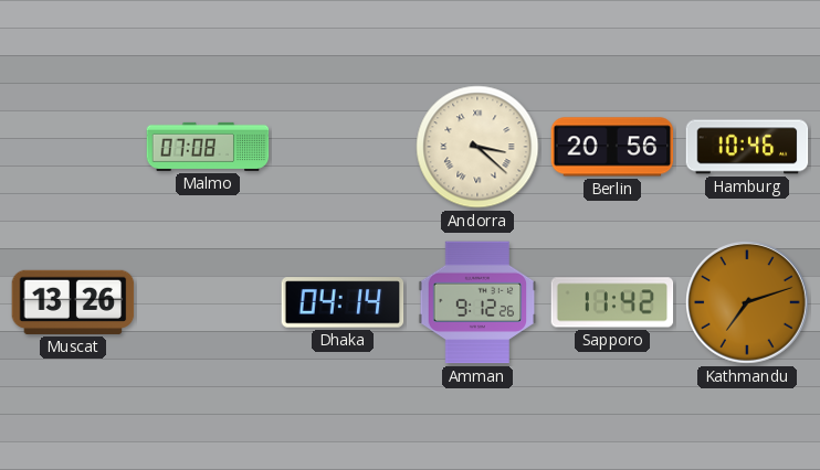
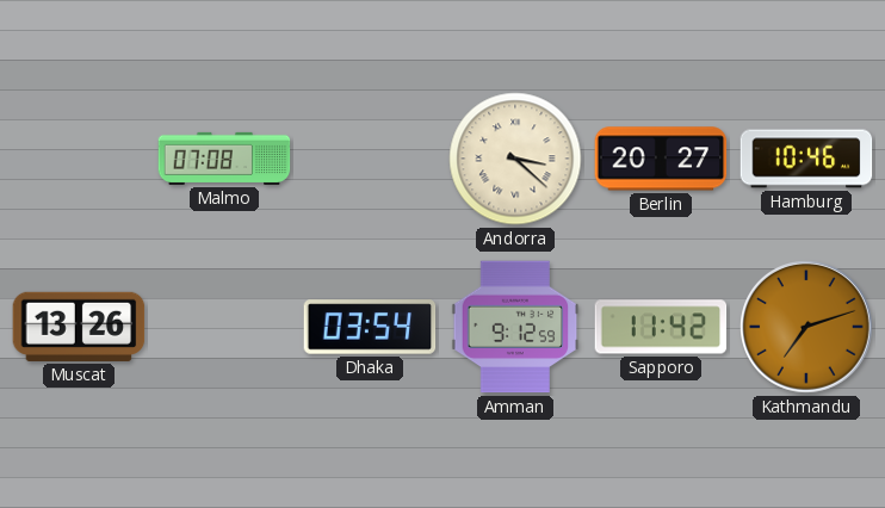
Berlin: 20:56 -> 20:27 (661, 159)
Dhaka: 04:14 -> 03:54 (370, 327)
Amman: 9:12:26 -> 9:12:59 (515, 327)
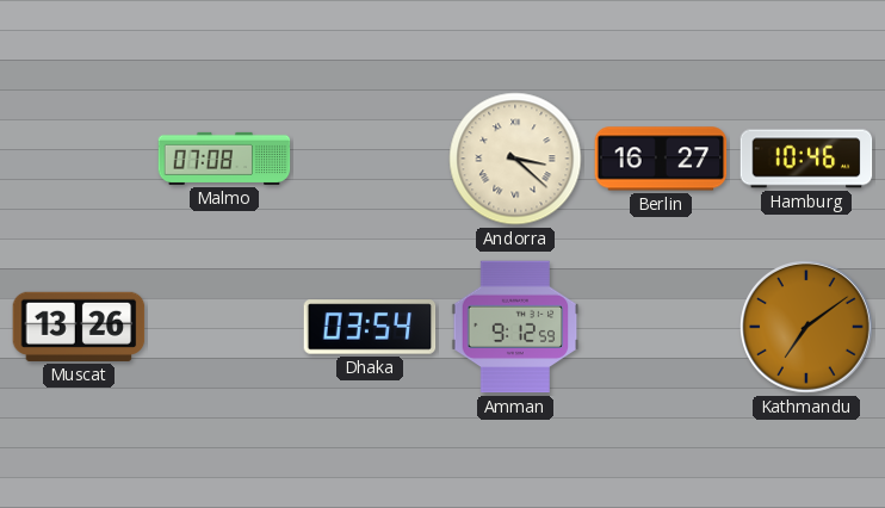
Berlin: 20:27 -> 16:27 (661, 159)
Sapporo: 11:42 -> none (661, 327)
Kathmandu: 7:12 -> 7:09 (807, 328)
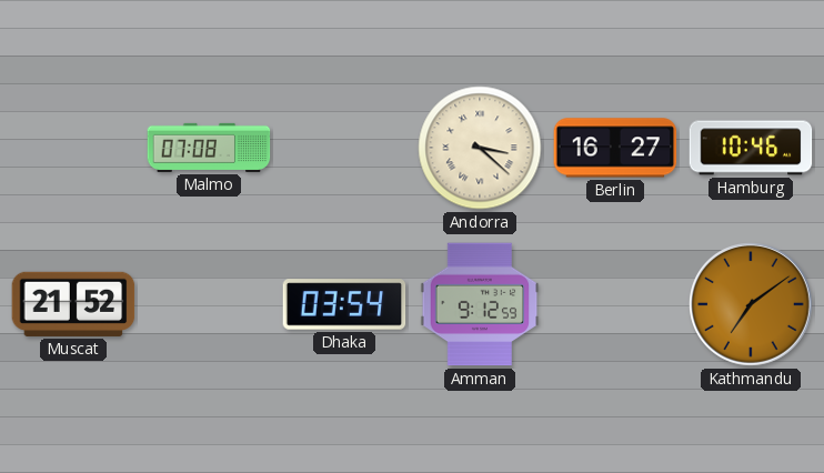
Muscat: 13:26 -> 21:52 (73, 304)
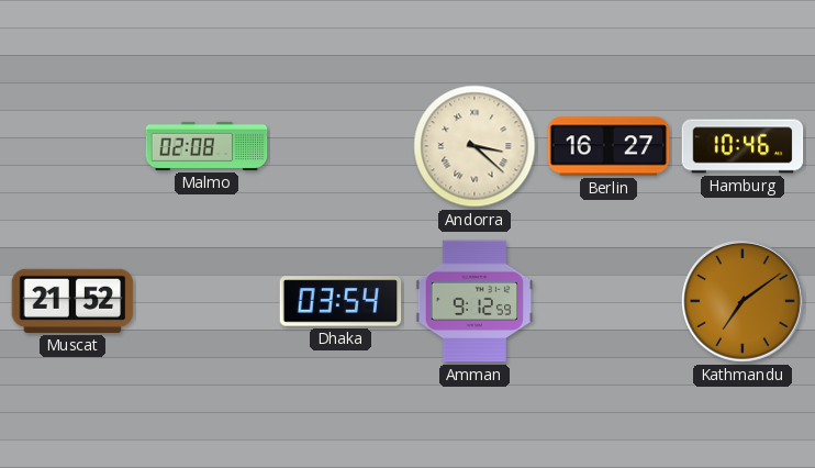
Malmo: 07:08 -> 02:08 (206, 146)
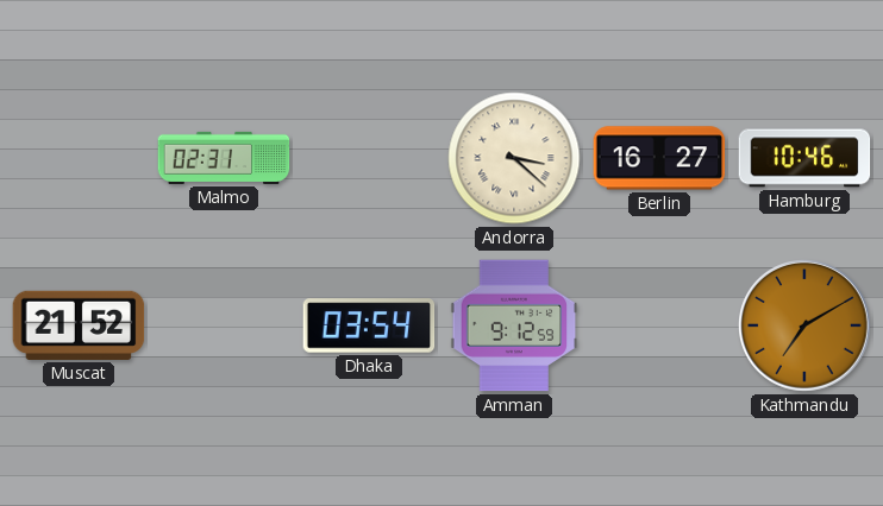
Malmo: 02:08 -> 02:31 (224, 158)
Kathmandu: 7:09 -> 7:10 (806, 327)
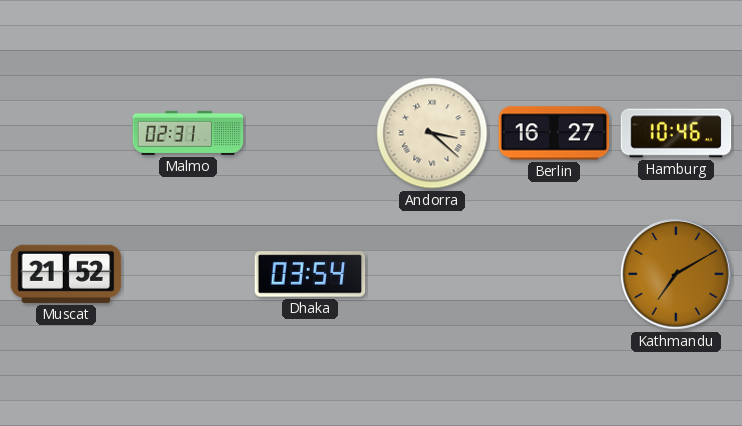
Amman: 9:12 -> none (514, 325)
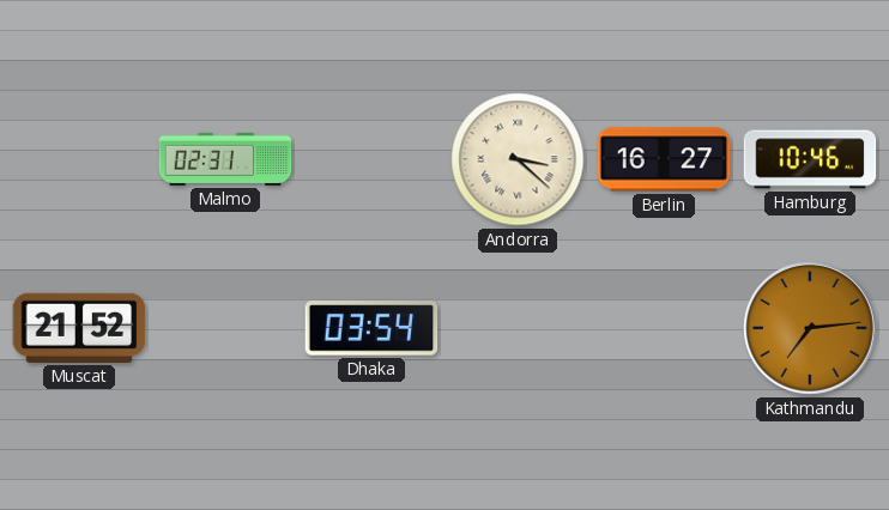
Kathmandu: 7:10 -> 7:14 (811, 329)
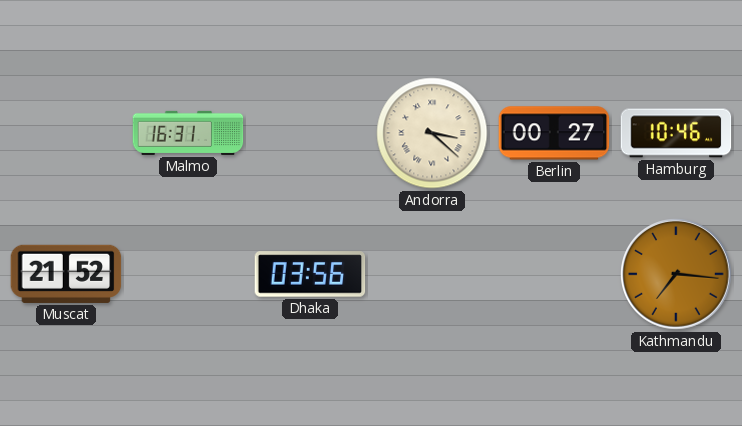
Malmo: 02:31 -> 16:31 (188, 133)
Berlin: 16:27 -> 00:27 (554, 133)
Dhaka: 03:54 -> 03:56 (310, 274)
Kathmandu: 7:14 -> 7:16 (677, 275)
